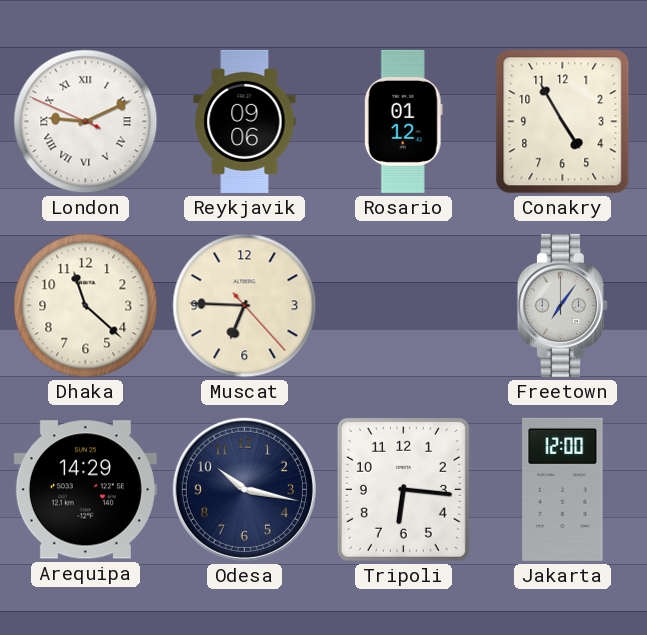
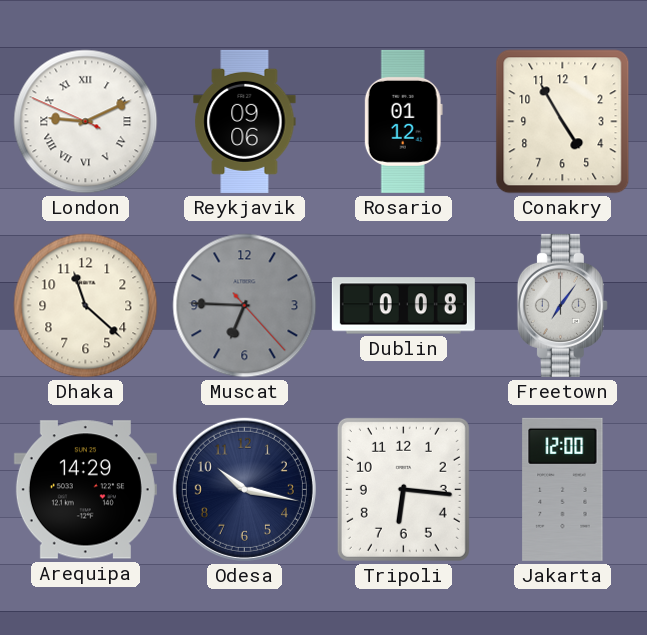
Muscat dial: cream -> grey (245, 306)
Dublin: none -> 0:08 (403, 306)
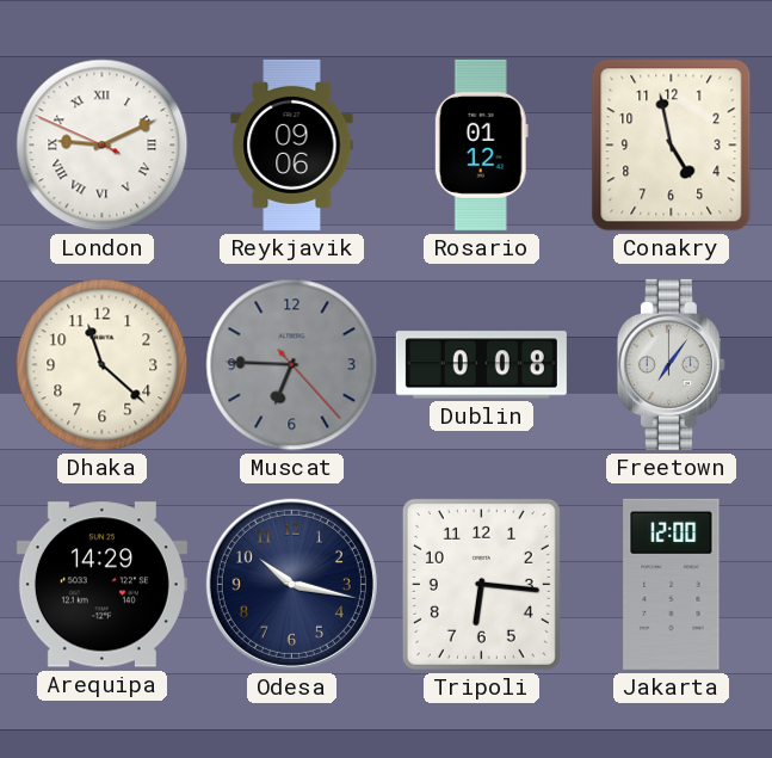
Conakry: 4:55 -> 4:58 (672, 146)
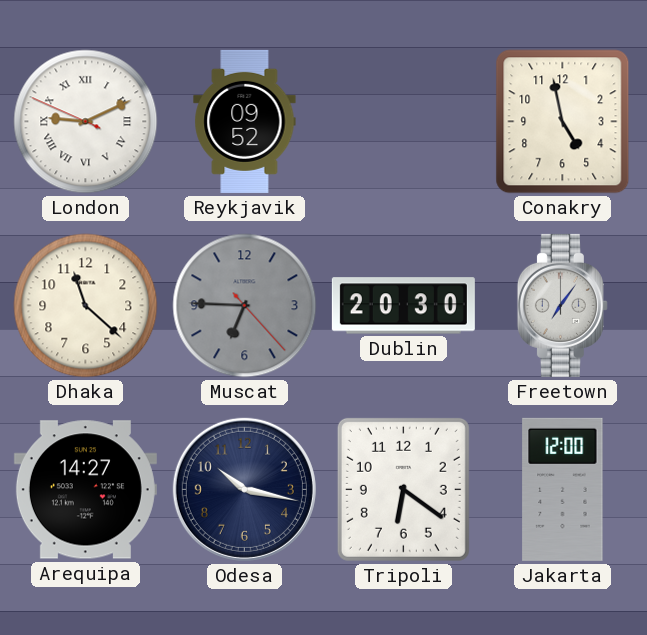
Reykjavik: 09:06 -> 09:52 (245, 121)
Rosario: 01:12 -> none (481, 144)
Dublin: 0:08 -> 20:30 (403, 306)
Arequipa: 14:29 -> 14:27 (85, 490)
Tripoli: 6:16 -> 6:21 (403, 489)
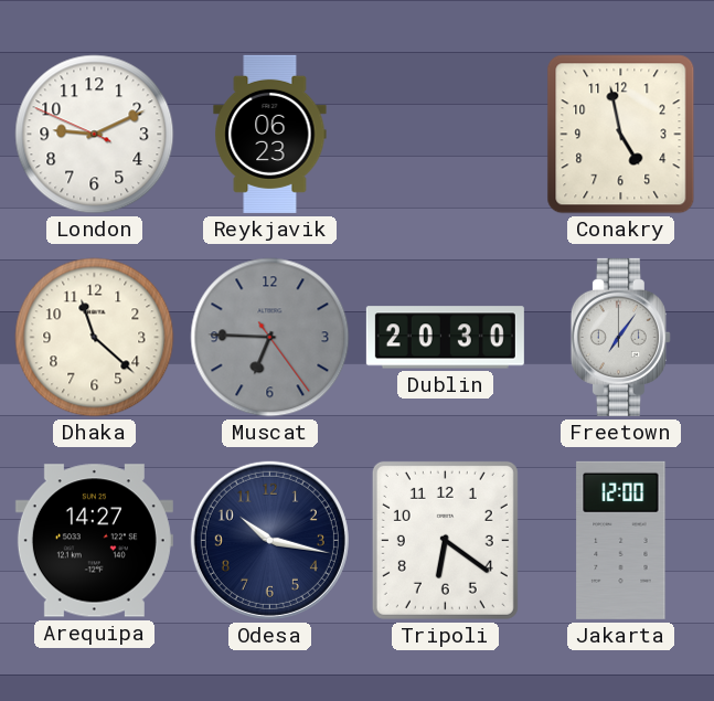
London numerals: Roman -> Arabic (95, 135)
Reykjavik: 09:52 -> 06:23 (270, 134)
Muscat: 6:45:23 -> 6:45:24 (270, 338)
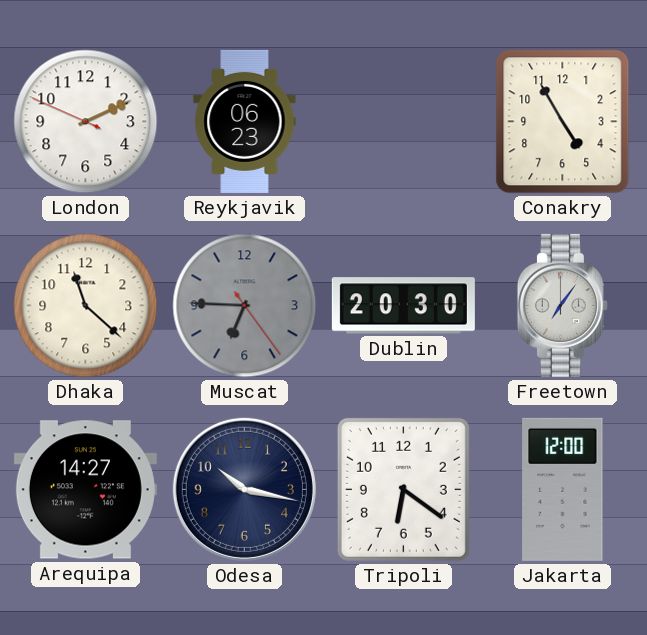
London: 9:10 -> 2:10 (86, 122)
Conakry: 4:58 -> 4:55 (563, 122)
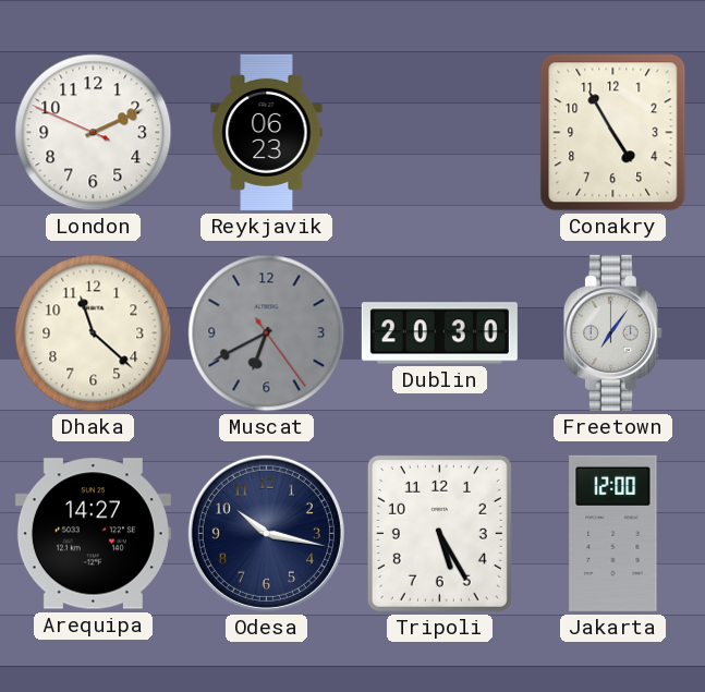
Muscat: 6:45 -> 6:40 (267, 333)
Tripoli: 6:21 -> 5:25 (439, 533)
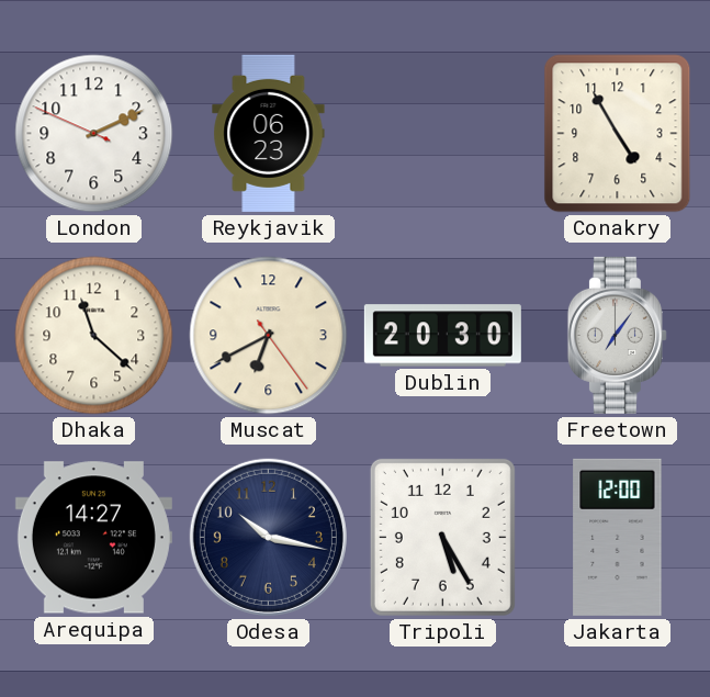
Muscat dial: grey -> cream (269, 336)
